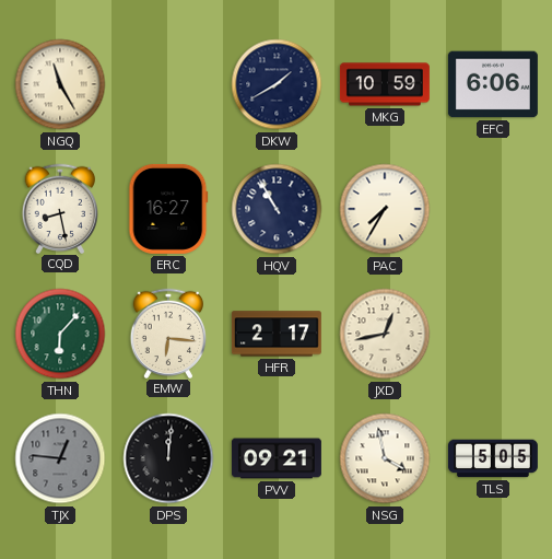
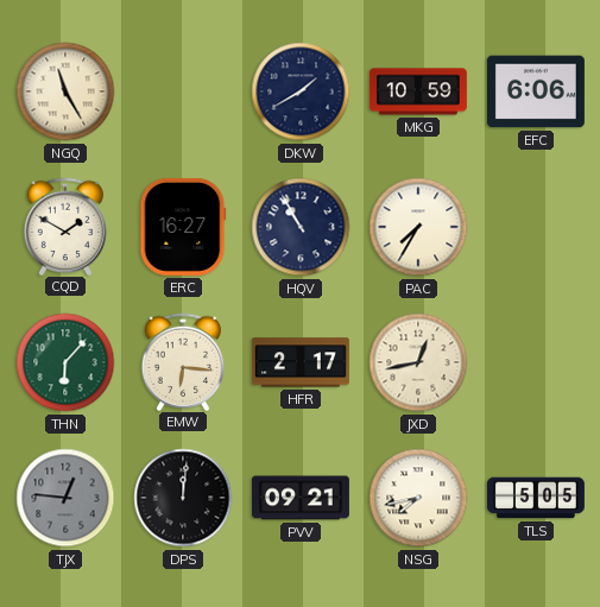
CQD: 8:28 -> 1:50 (65, 226)
NSG: 3:58 -> 7:43 (418, 498)
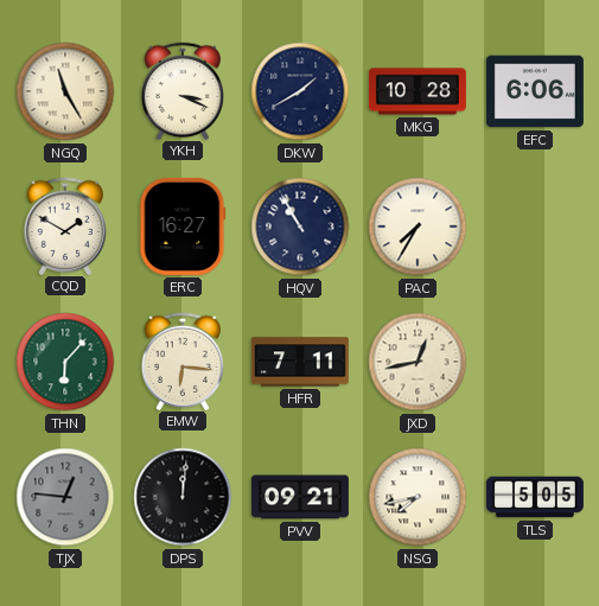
YKH: none -> 3:19 (183, 90)
MKG: 10:59 -> 10:28 (418, 91)
HFR: 2:17 -> 7:11 (300, 362)
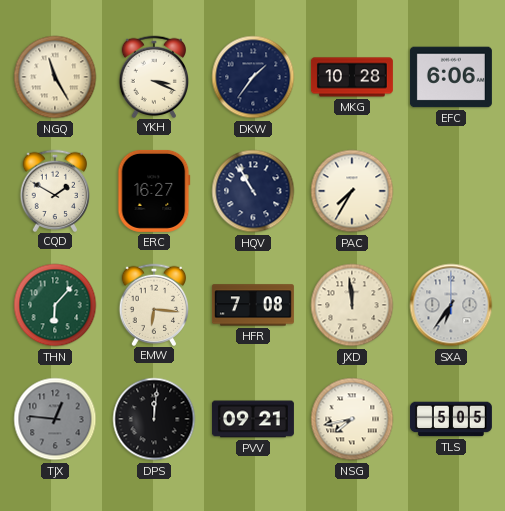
DKW: 1:40 -> 1:36 (253, 77)
HFR: 7:11 -> 7:08 (253, 305)
JXD: 12:43 -> 11:59 (352, 305)
SXA: none -> 6:36 (451, 305)
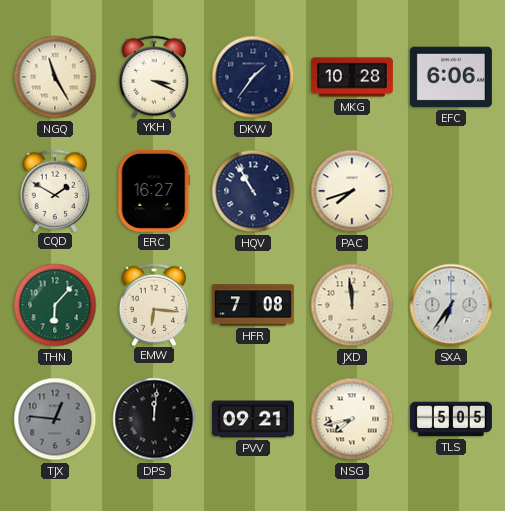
PAC: 7:35 -> 7:42 (352, 191)
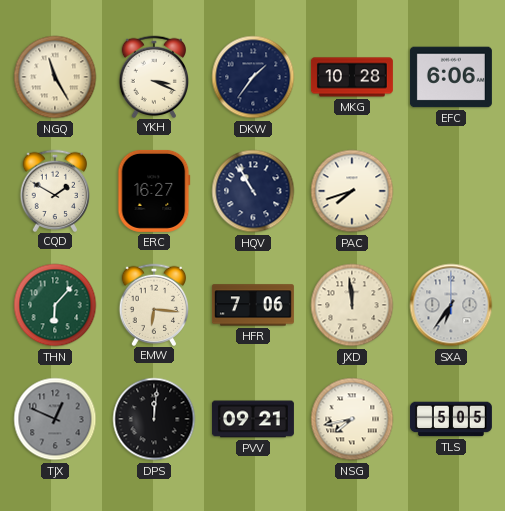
HFR: 7:08 -> 7:06 (253, 305)
TJX: 12:46 -> 12:49 (55, 419)
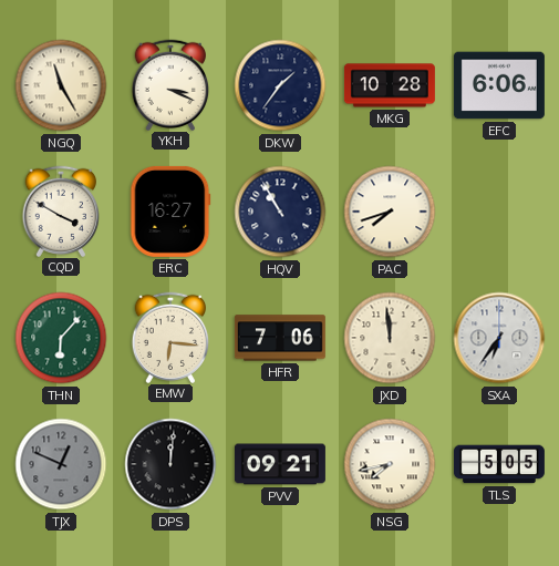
CQD: 1:50 -> 3:50 (61, 210)
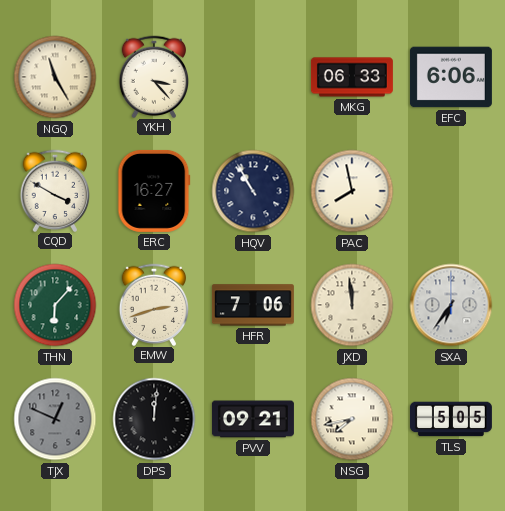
YKH: 3:19 -> 3:23 (154, 76)
DKW: 1:36 -> none (280, 85)
MKG: 10:28 -> 06:33 (352, 77)
PAC: 7:42 -> 7:58 (352, 191)
EMW: 6:16 -> 2:42 (154, 304)
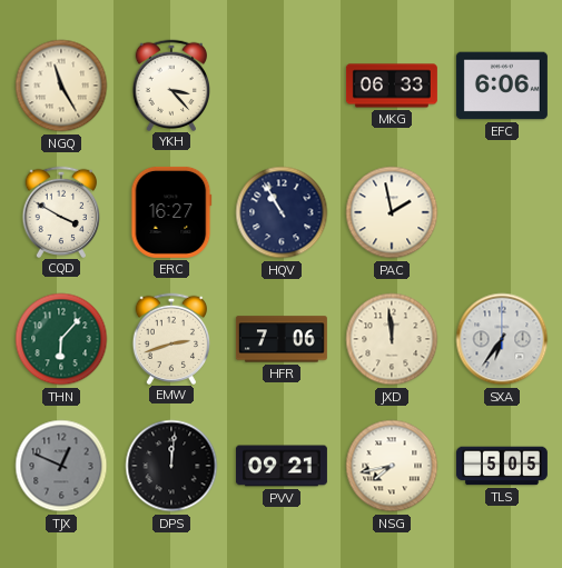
PAC: 7:58 -> 1:58 (392, 212)
